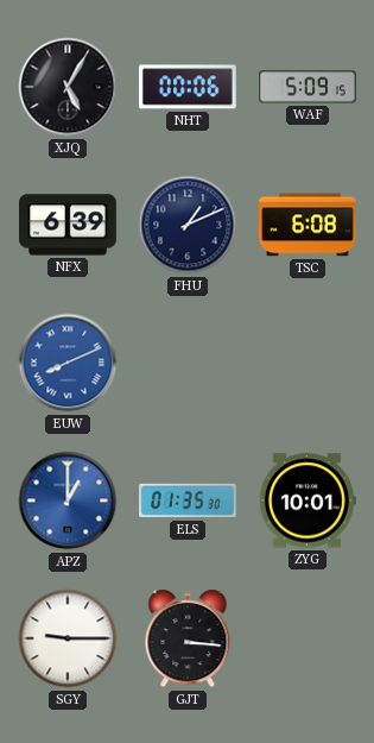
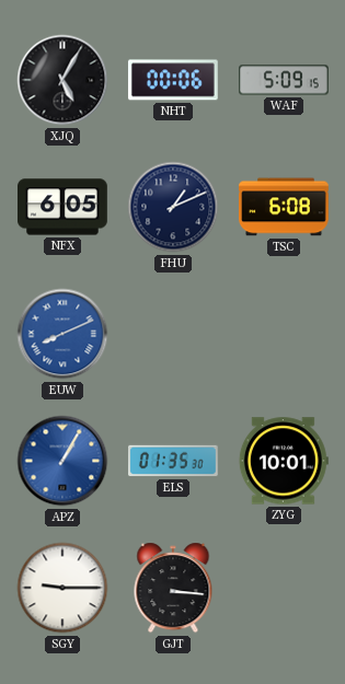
NFX: 6:39 -> 6:05 (64, 207)
APZ: 1:00 -> 1:05 (62, 461)
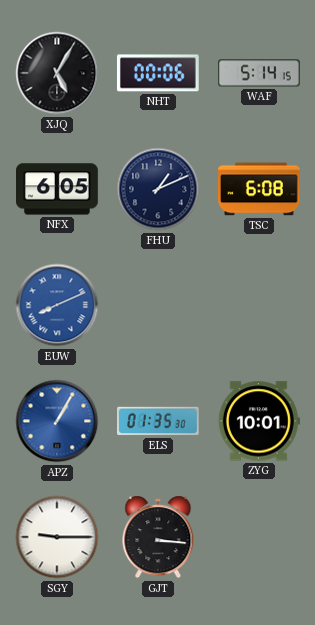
WAF: 5:09 -> 5:14 (260, 73)
